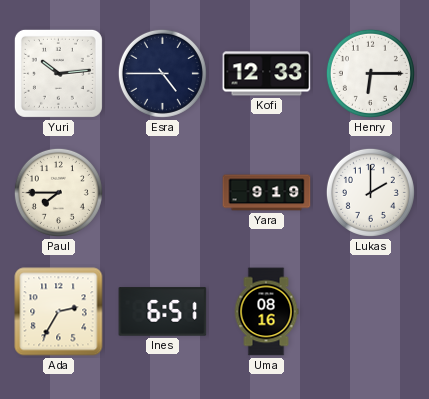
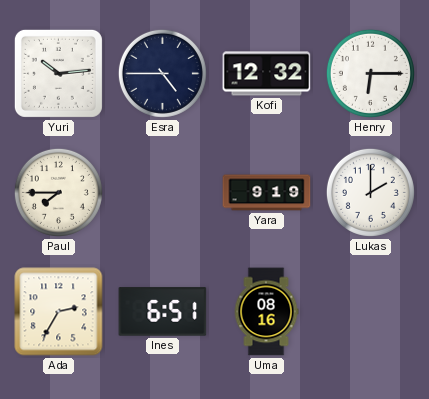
Kofi: 12:33 -> 12:32 (267, 74)
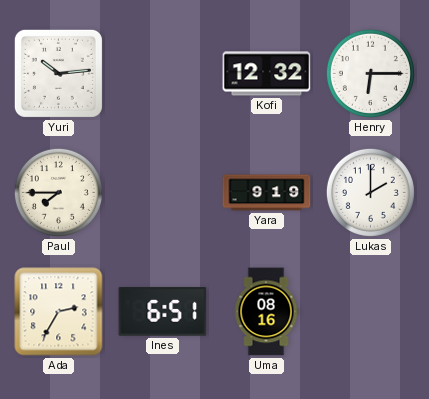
Esra: 4:45 -> none (162, 73)
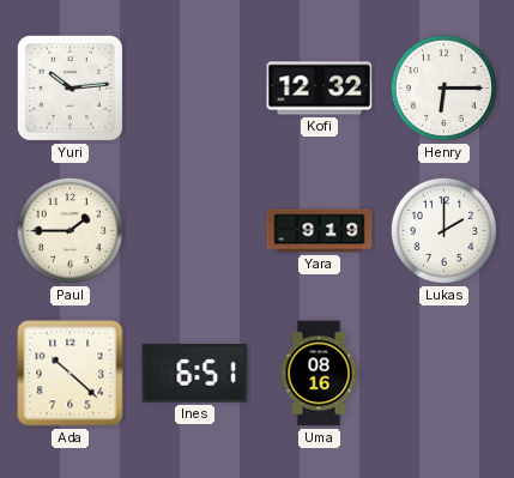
Paul: 7:45 -> 1:45 (69, 230)
Ada: 2:35 -> 10:22 (71, 374)
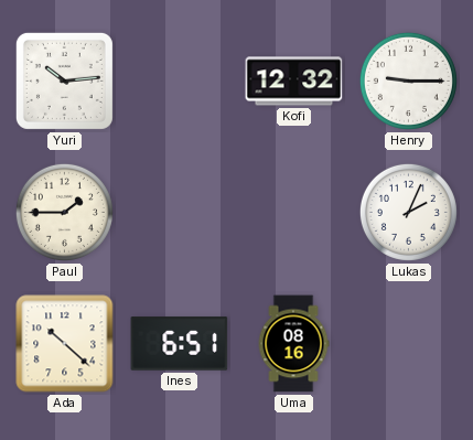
Henry: 6:15 -> 9:15 (408, 81)
Yara: 9:19 -> none (320, 231)
Lukas: 2:00 -> 2:04 (408, 212)
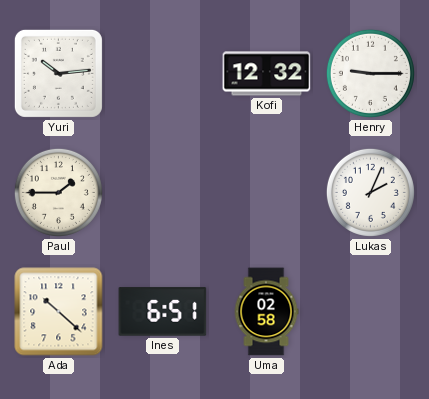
Uma: 08:16 -> 02:58 (266, 312)
